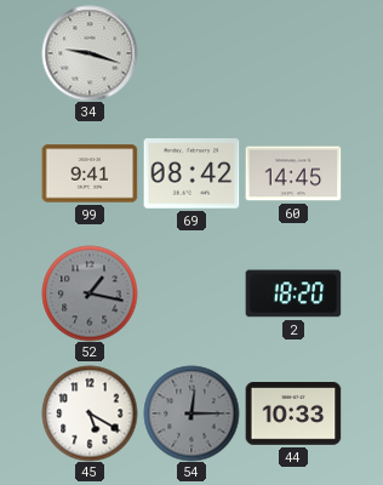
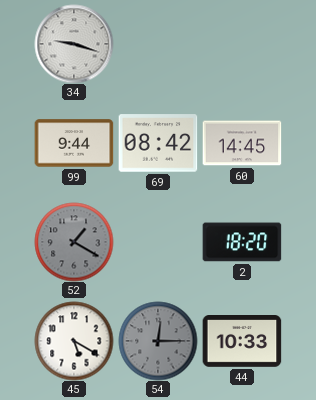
99: 9:41 -> 9:44 (74, 143)
52: 1:17 -> 1:20 (74, 242)
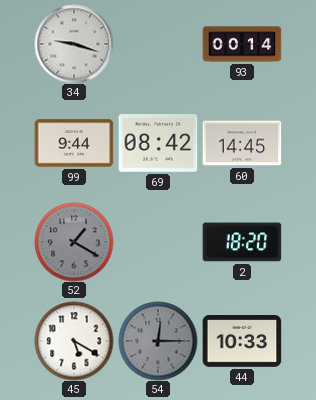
93: none -> 00:14 (242, 44)
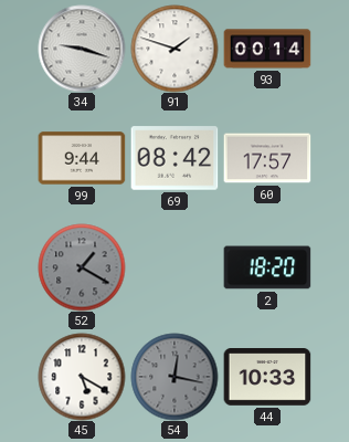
91: none -> 1:48 (174, 49)
60: 14:45 -> 17:57 (267, 158)
54: 12:15 -> 12:17 (174, 377)
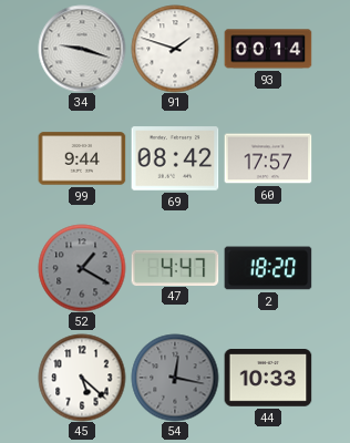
47: none -> 4:47 (175, 267)
45: 5:20 -> 5:22 (82, 378)
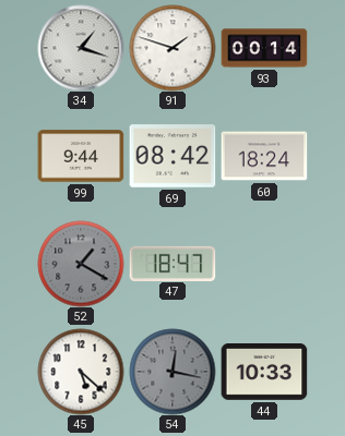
34: 9:18 -> 1:18 (81, 48)
60: 17:57 -> 18:24 (264, 156)
47: 4:47 -> 18:47 (172, 263)
2: 18:20 -> none (268, 268)
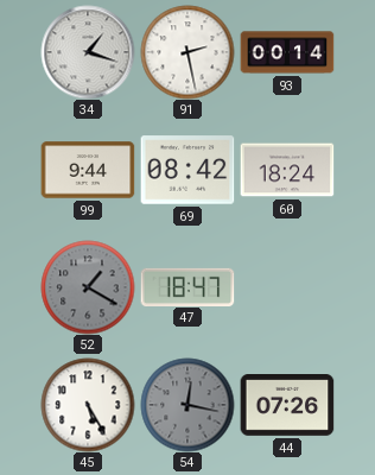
91: 1:48 -> 2:28 (188, 52)
45: 5:22 -> 5:25 (88, 405)
44: 10:33 -> 07:26 (287, 406)
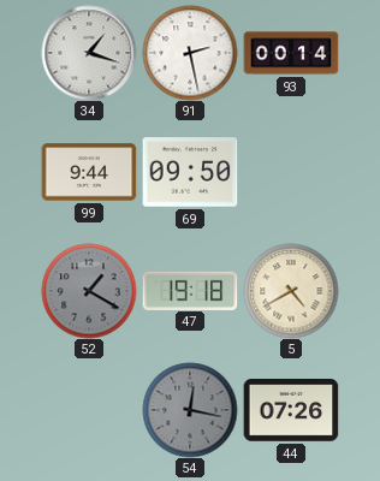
69: 08:42 -> 09:50 (190, 172)
60: 18:24 -> none (287, 170)
47: 18:47 -> 19:18 (190, 290)
5: none -> 4:40 (291, 291)
45: 5:25 -> none (88, 405)
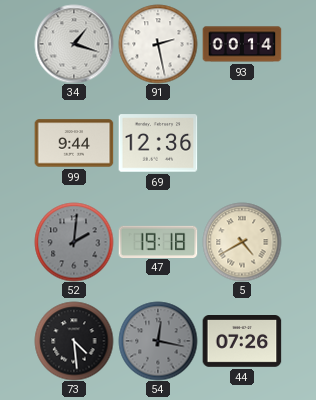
69: 09:50 -> 12:36 (158, 143)
52: 1:20 -> 2:01 (74, 242)
73: none -> 4:29 (74, 341)
